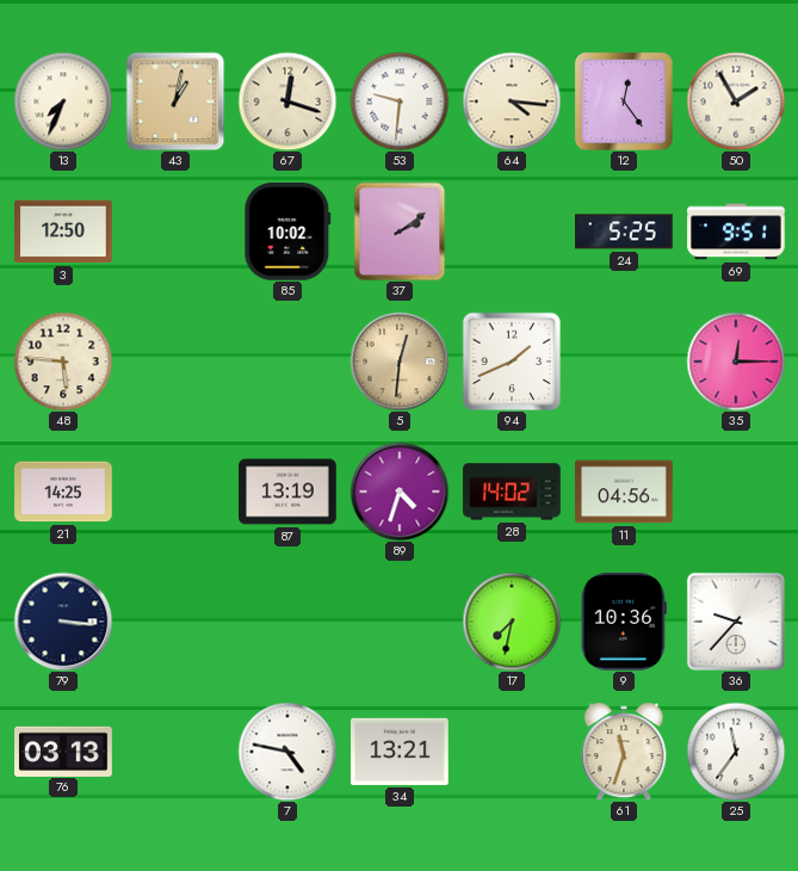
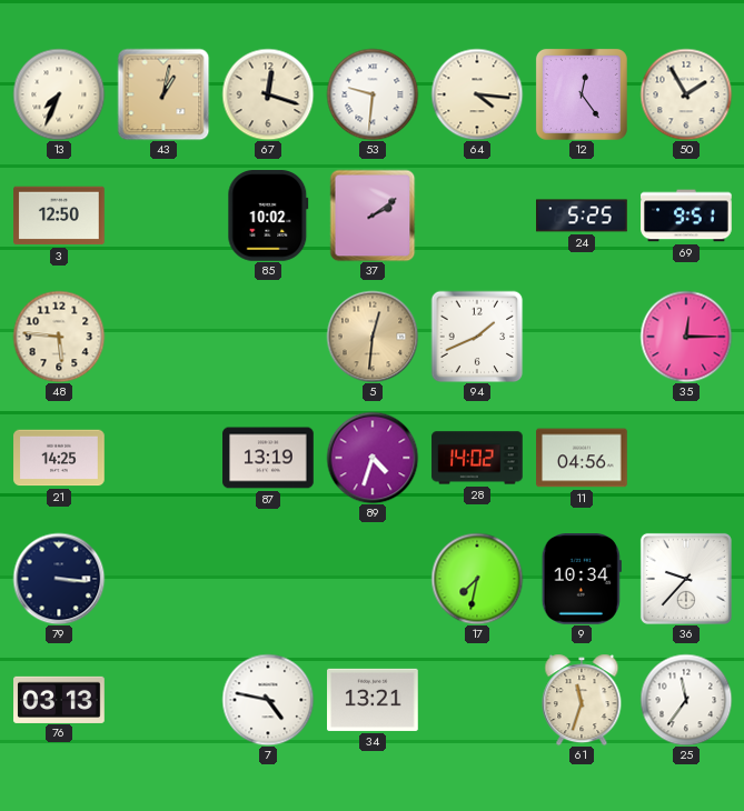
9: 10:36 -> 10:34 (582, 580)
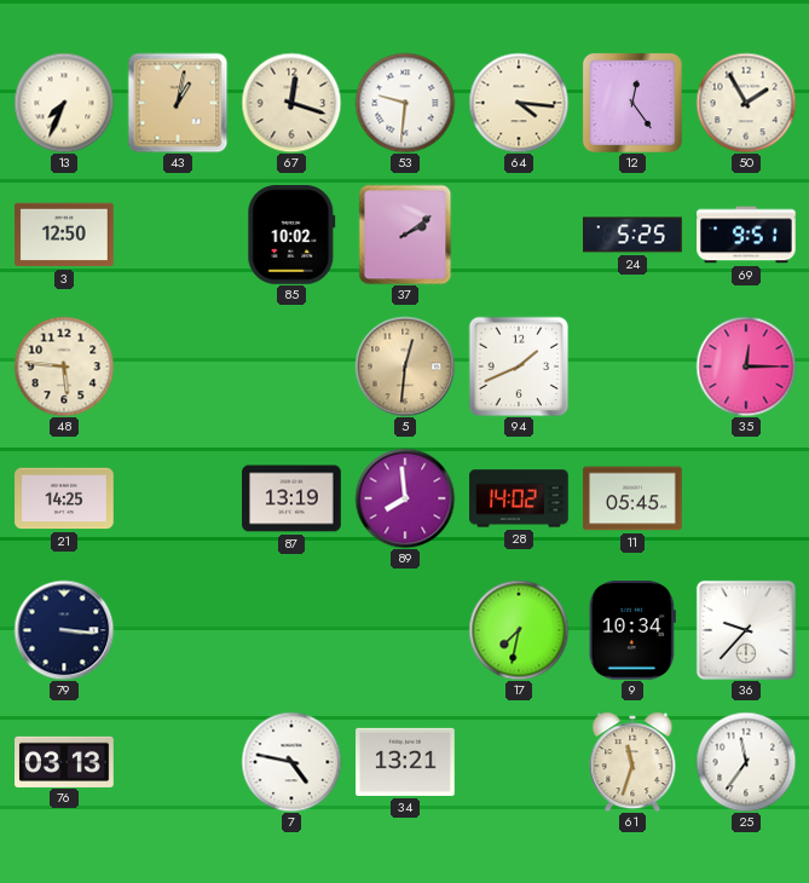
89: 4:33 -> 7:59 (405, 498)
11: 04:56 -> 05:45 (632, 498)
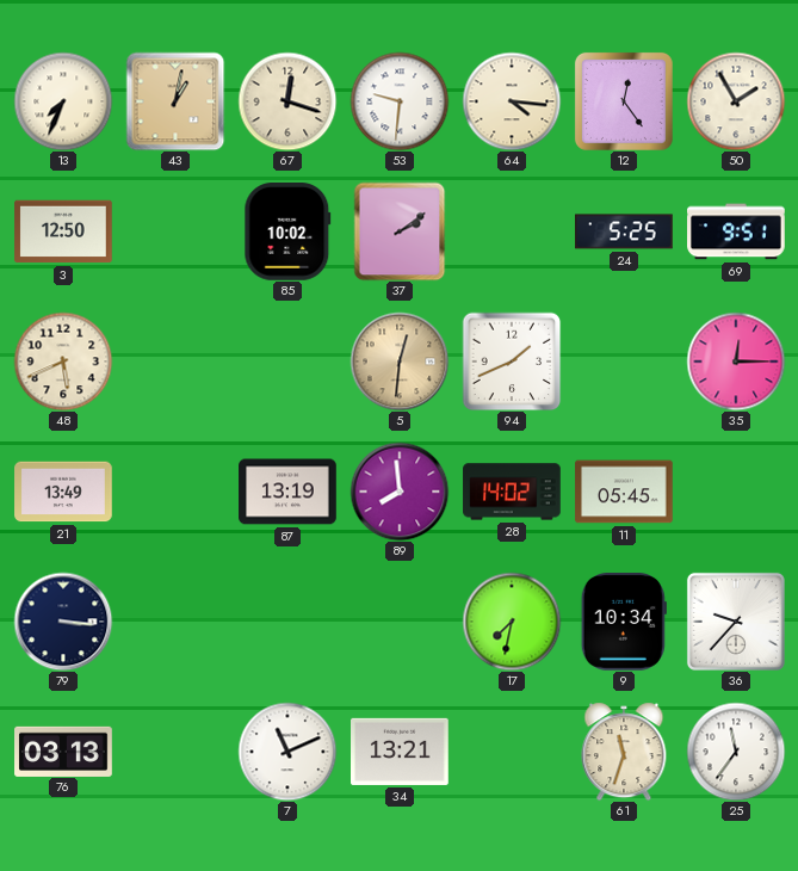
48: 5:46 -> 5:41 (63, 362)
21: 14:25 -> 13:49 (63, 492)
7: 4:47 -> 11:11 (287, 752)
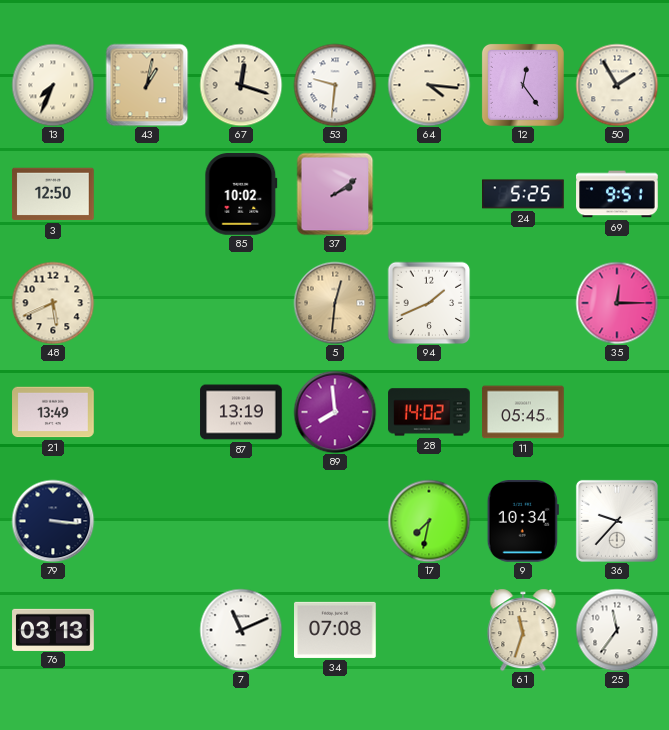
34: 13:21 -> 07:08 (336, 630)
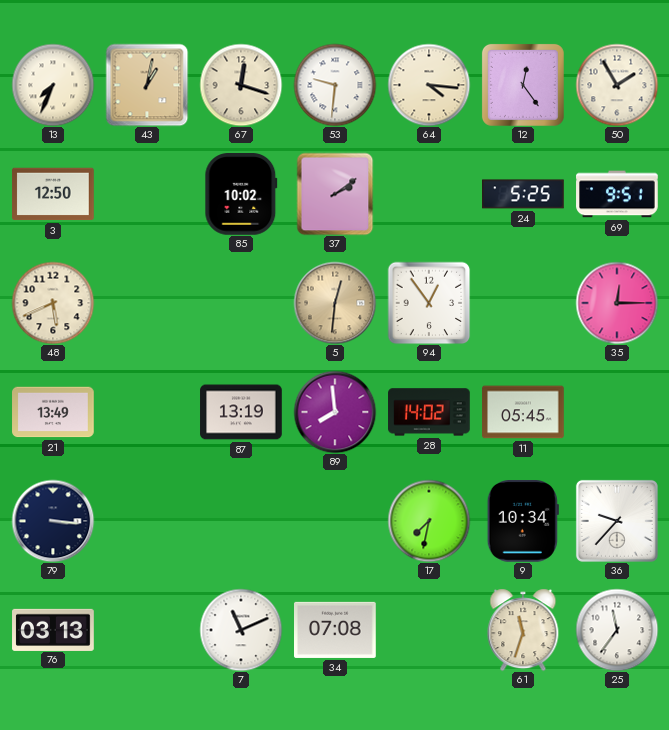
94: 1:41 -> 12:54 (429, 303)
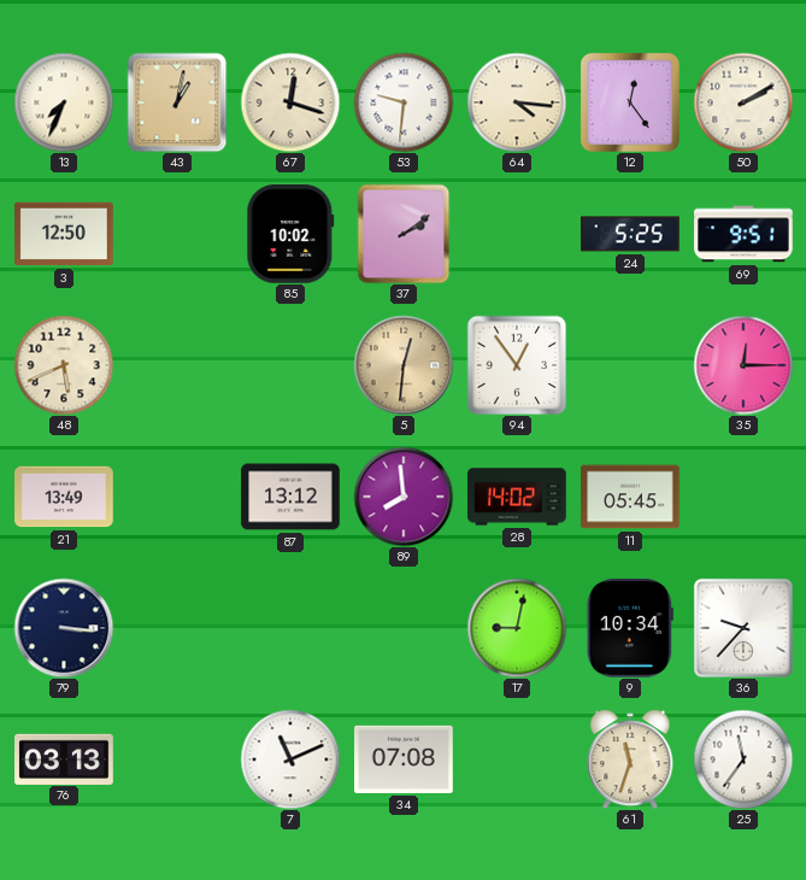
50: 1:55 -> 2:10 (743, 102)
87: 13:19 -> 13:12 (290, 497)
17: 7:32 -> 9:02 (517, 628)
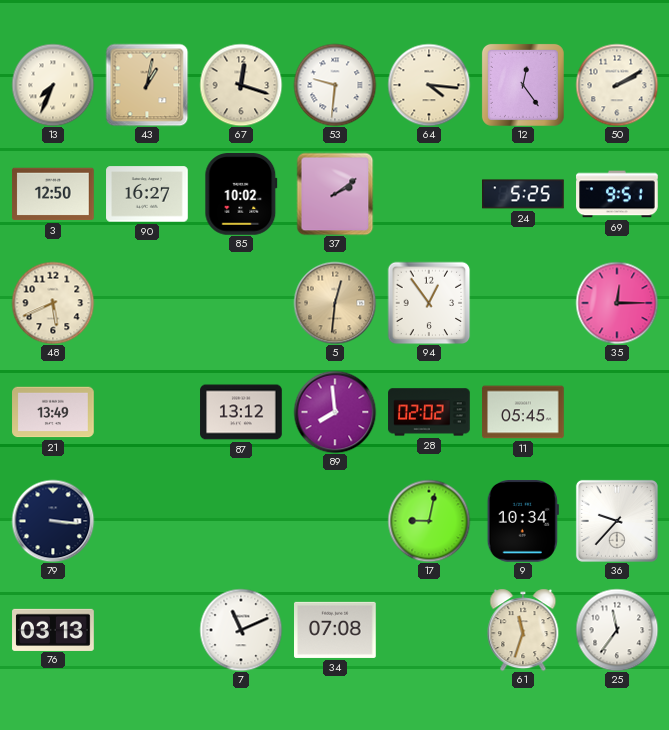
90: none -> 16:27 (147, 194)
28: 14:02 -> 02:02 (429, 412)
